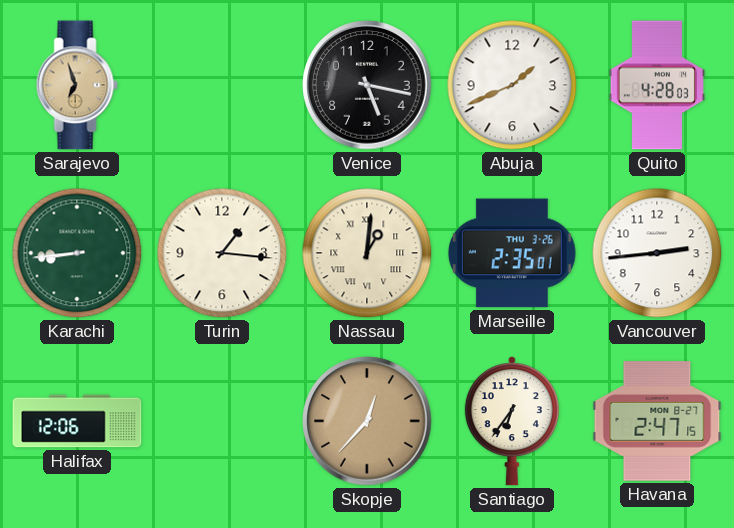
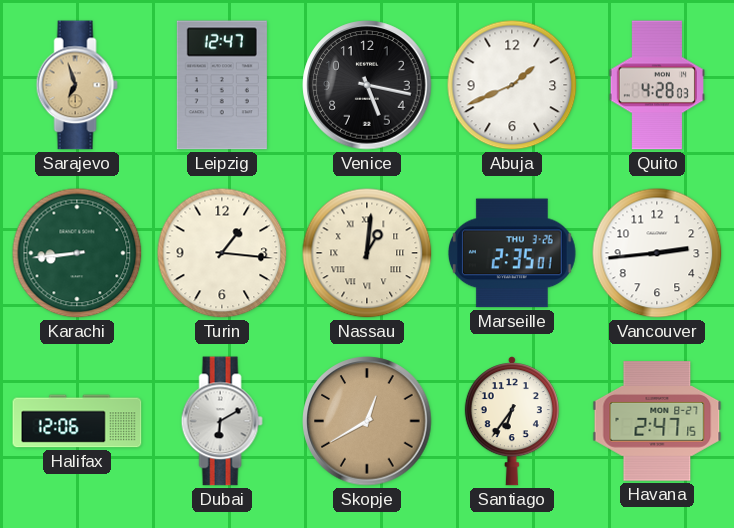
Leipzig: none -> 12:47 (222, 85)
Dubai: none -> 6:10 (222, 421)
Skopje: 12:37 -> 12:40 (367, 421)
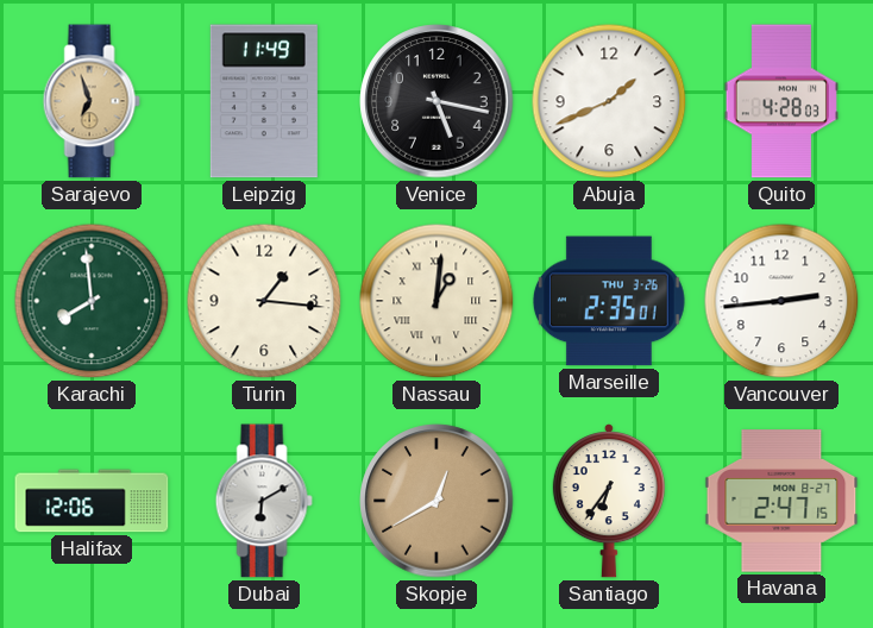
Leipzig: 12:47 -> 11:49 (264, 101)
Karachi: 8:44 -> 7:59 (92, 301)
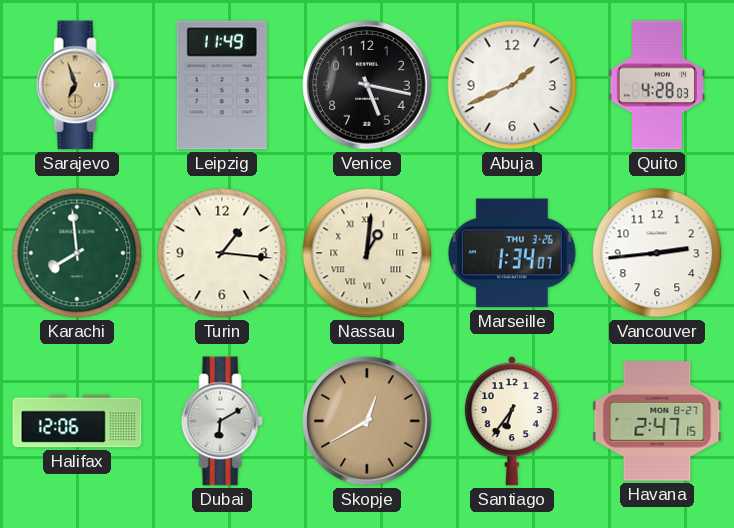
Marseille: 2:35 -> 1:34 (512, 253)
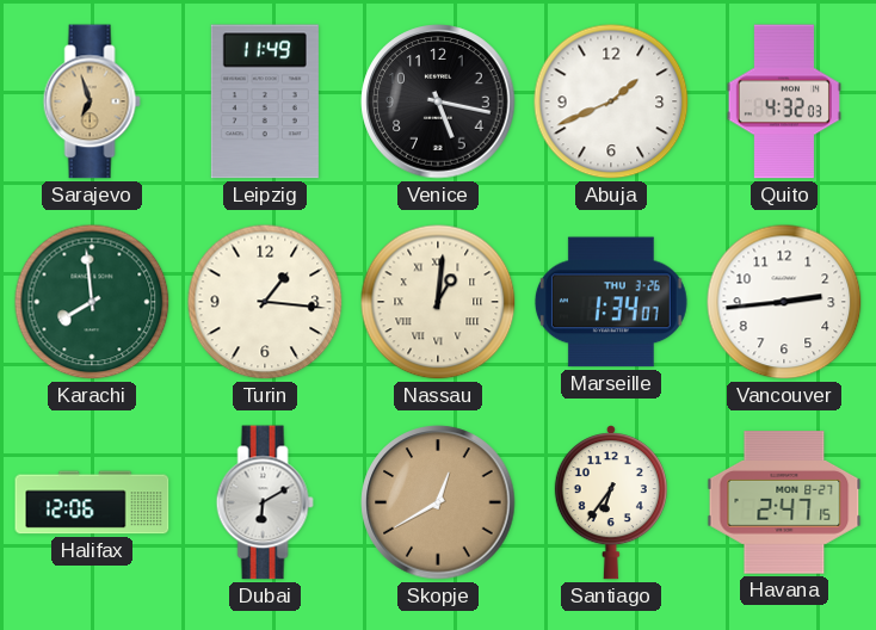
Quito: 4:28 -> 4:32 (784, 101)
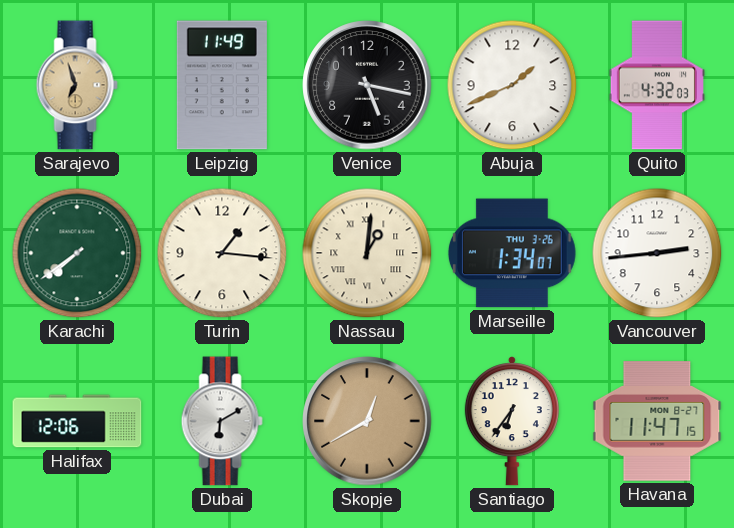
Karachi: 7:59 -> 7:39 (77, 253)
Havana: 2:47 -> 11:47 (657, 421)
